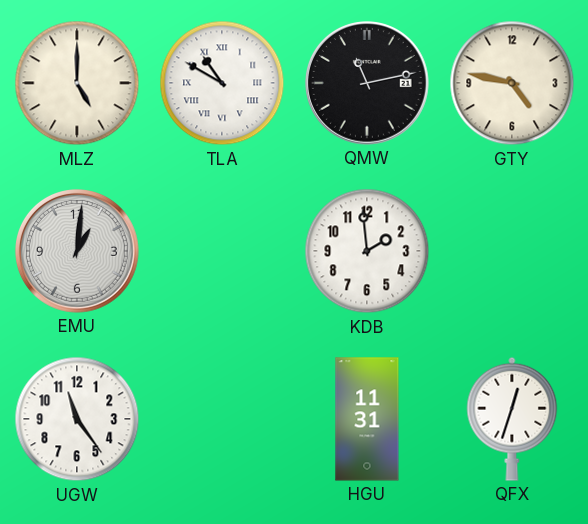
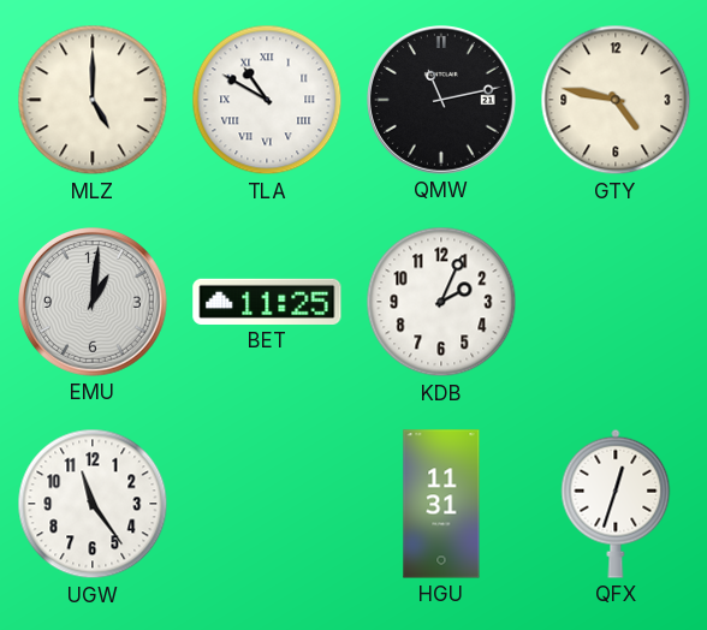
BET: none -> 11:25 (267, 302)
KDB: 1:59 -> 2:04 (441, 302)
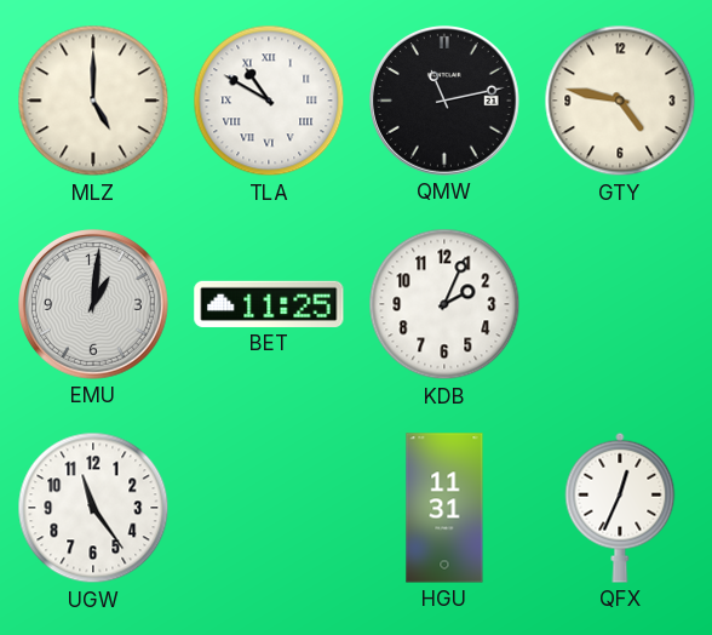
QFX: 12:33 -> 12:34 (620, 508)
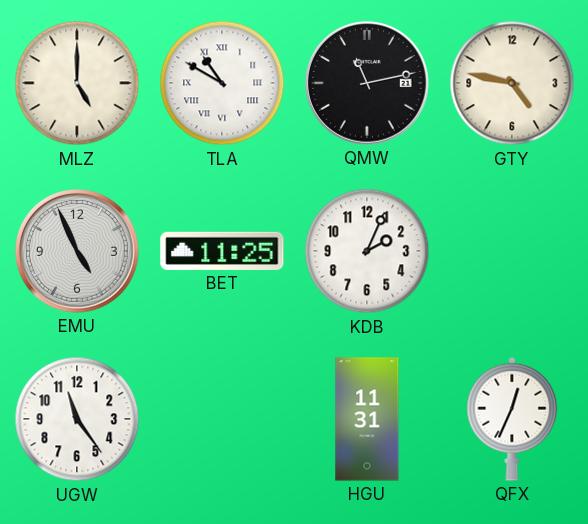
EMU: 1:01 -> 4:56 (78, 252)
